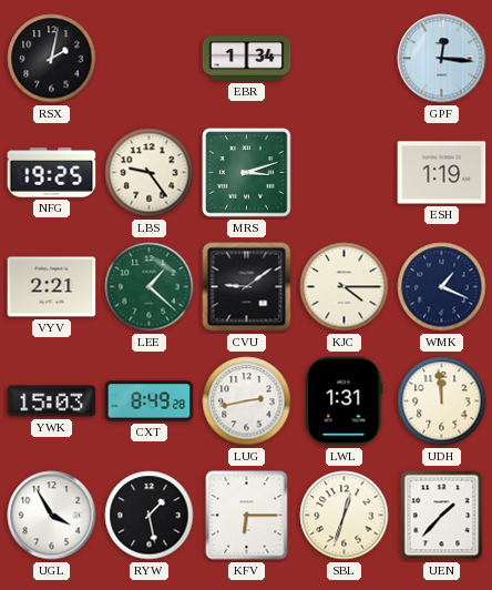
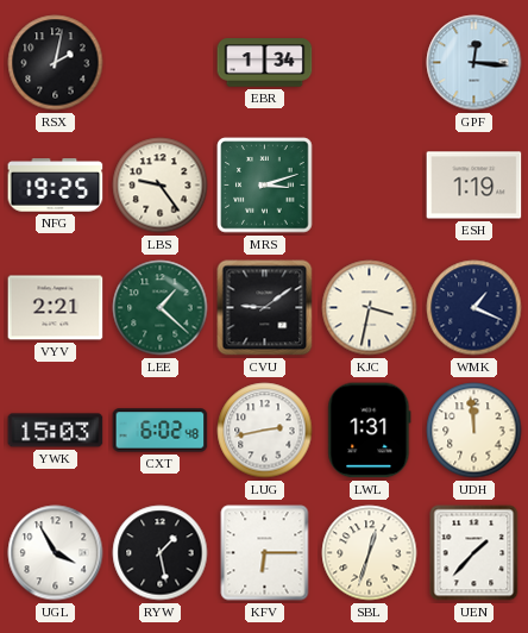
KJC: 4:15 -> 3:32 (370, 308)
CXT: 8:49 -> 6:02 (161, 431)
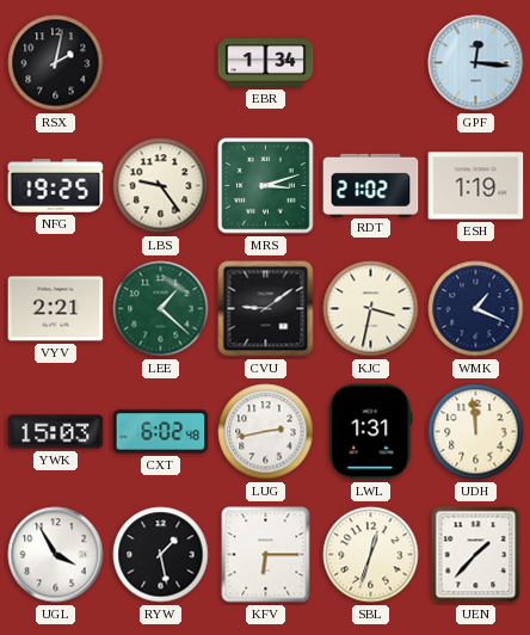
RDT: none -> 21:02 (371, 185)
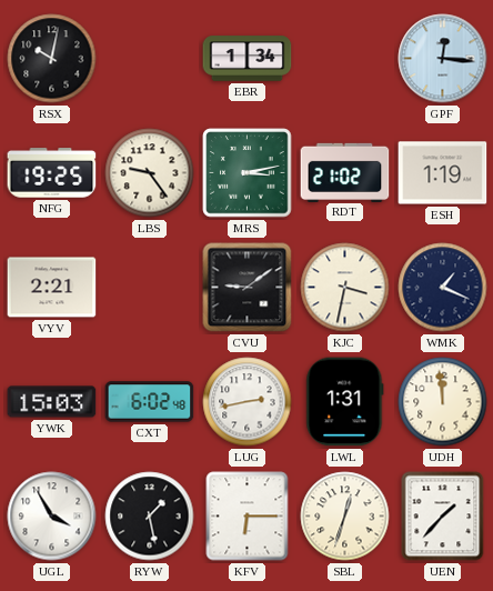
RSX: 2:02 -> 10:02 (52, 59)
MRS: 3:12 -> 3:13 (248, 173)
LEE: 1:22 -> none (161, 309)
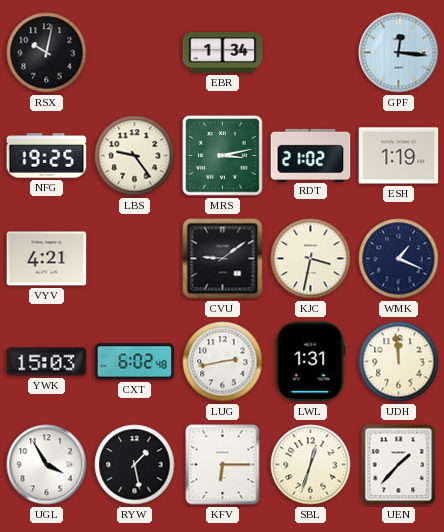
VYV: 2:21 -> 4:21 (47, 259)
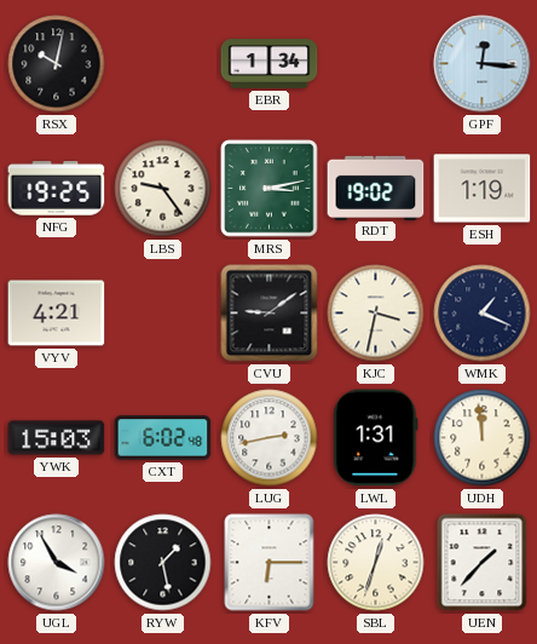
RDT: 21:02 -> 19:02 (376, 188)
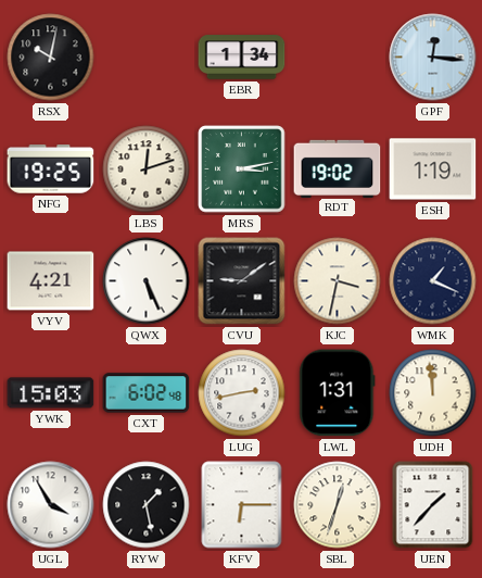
LBS: 9:24 -> 12:12 (147, 169)
QWX: none -> 5:26 (147, 281)
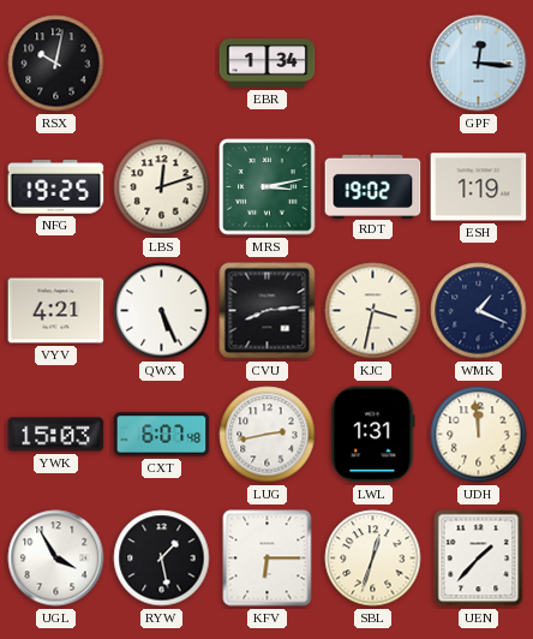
CVU: 9:09 -> 8:14 (268, 311)
CXT: 6:02 -> 6:07 (162, 435)
